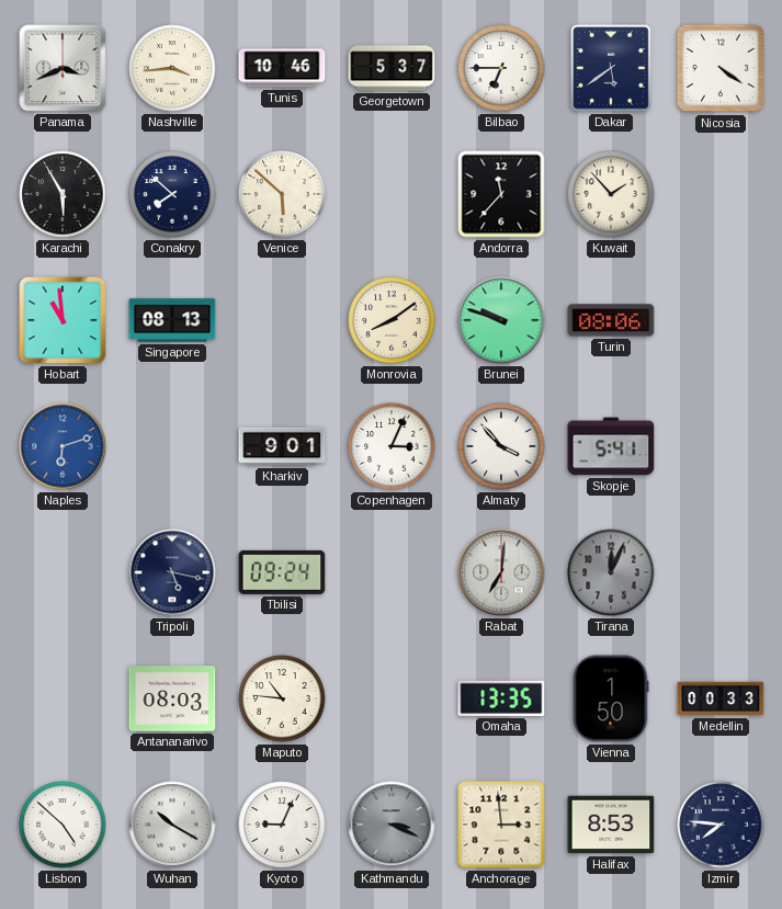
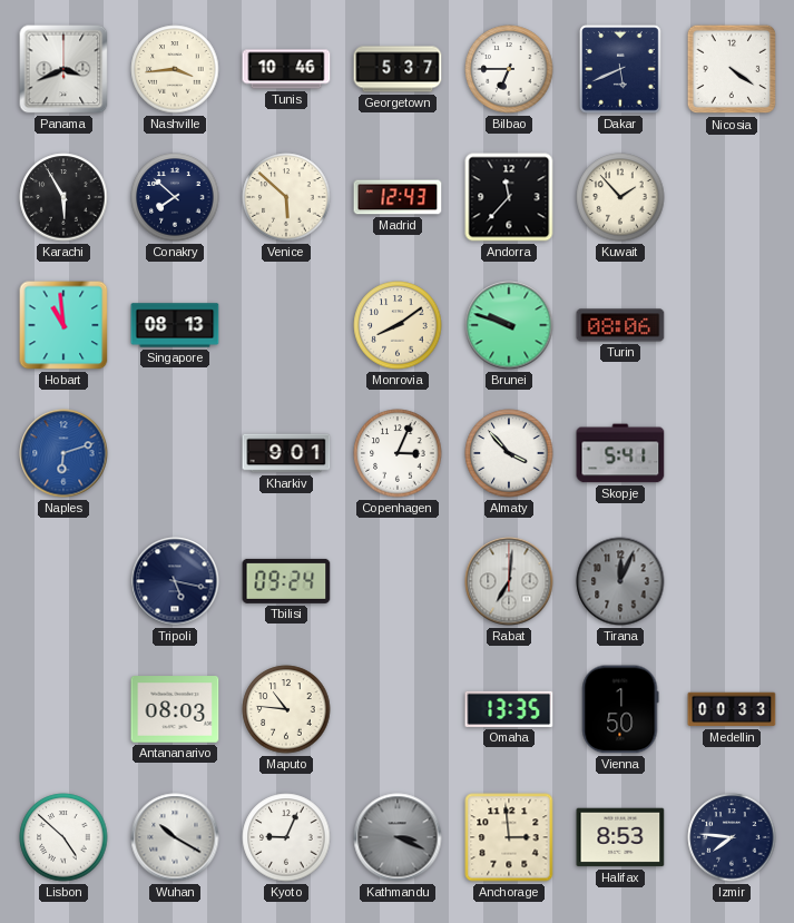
Dakar: 5:39 -> 5:41 (620, 69)
Madrid: none -> 12:43 (398, 197)
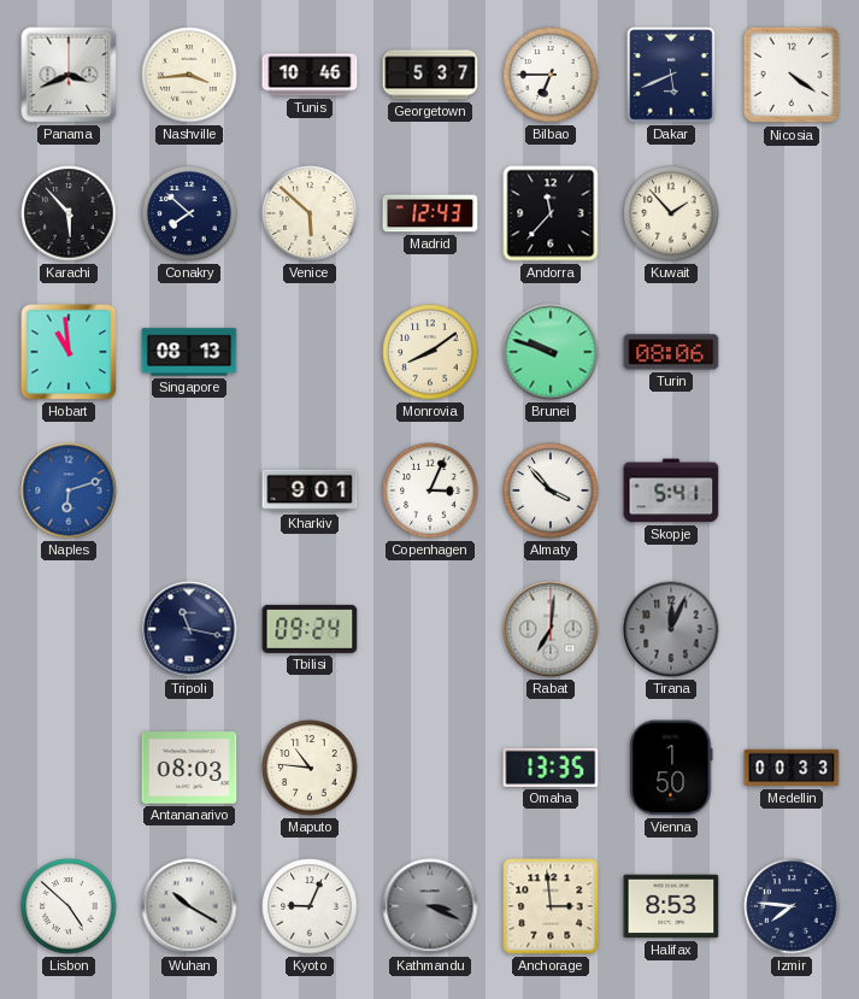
Karachi: 5:55 -> 5:53 (69, 213)
Tripoli: 5:17 -> 11:17 (189, 629)
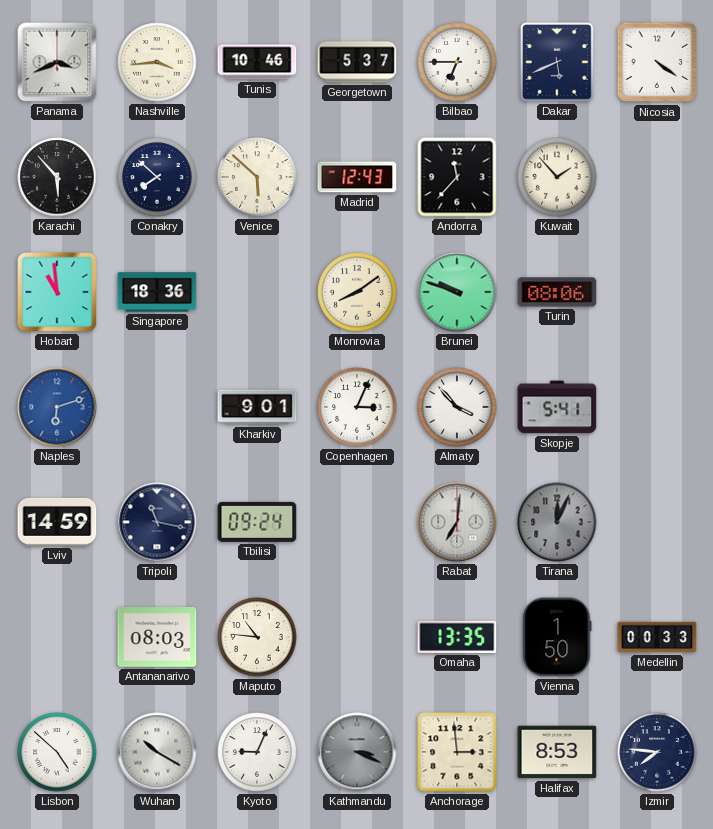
Singapore: 08:13 -> 18:36 (157, 292)
Lviv: none -> 14:59 (57, 522)
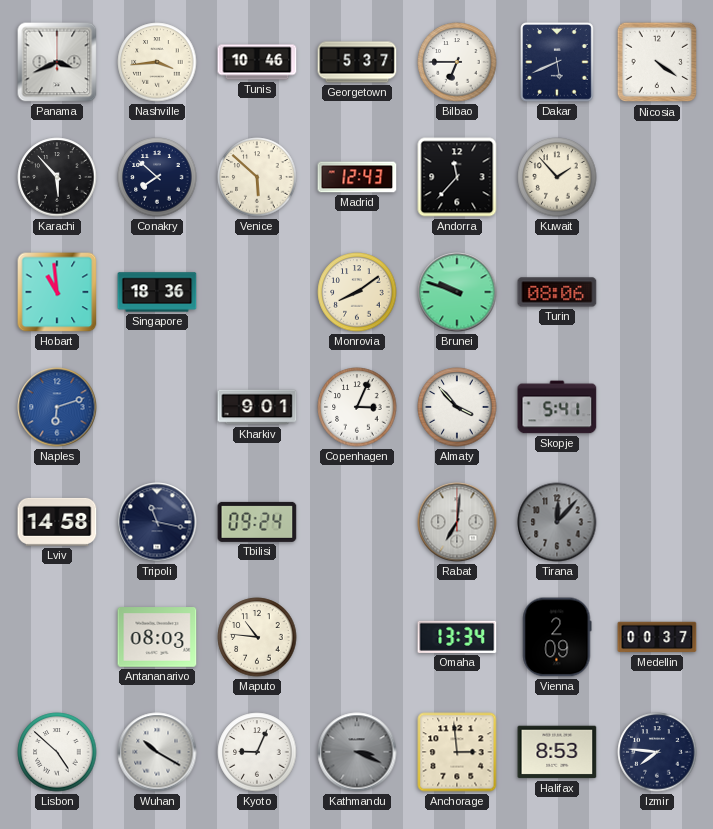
Lviv: 14:59 -> 14:58 (57, 522)
Tirana: 12:04 -> 12:07 (557, 522)
Omaha: 13:35 -> 13:34 (457, 637)
Vienna: 1:50 -> 2:09 (557, 637)
Medellin: 00:33 -> 00:37 (657, 637)
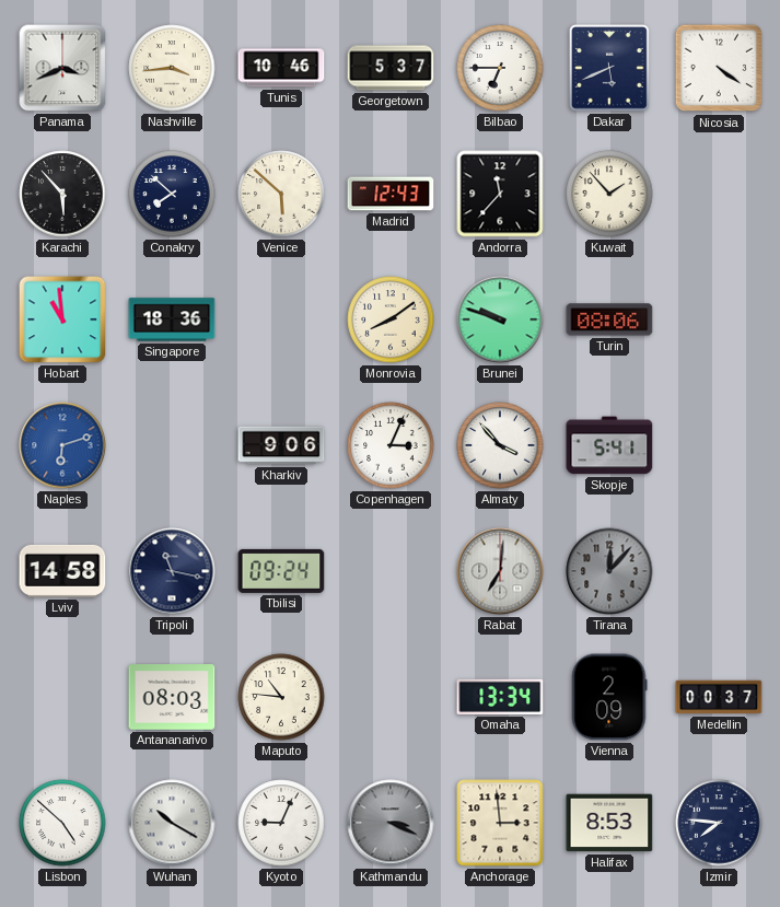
Kharkiv: 9:01 -> 9:06 (281, 445)
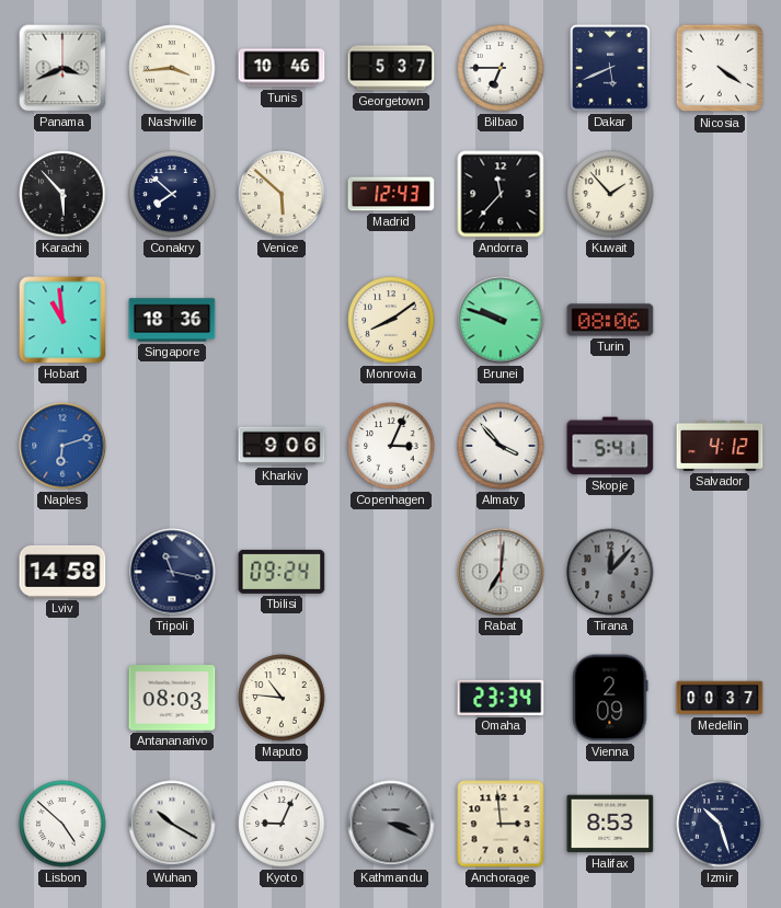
Salvador: none -> 4:12 (720, 446)
Omaha: 13:34 -> 23:34 (501, 698)
Izmir: 7:46 -> 10:27 (720, 824)
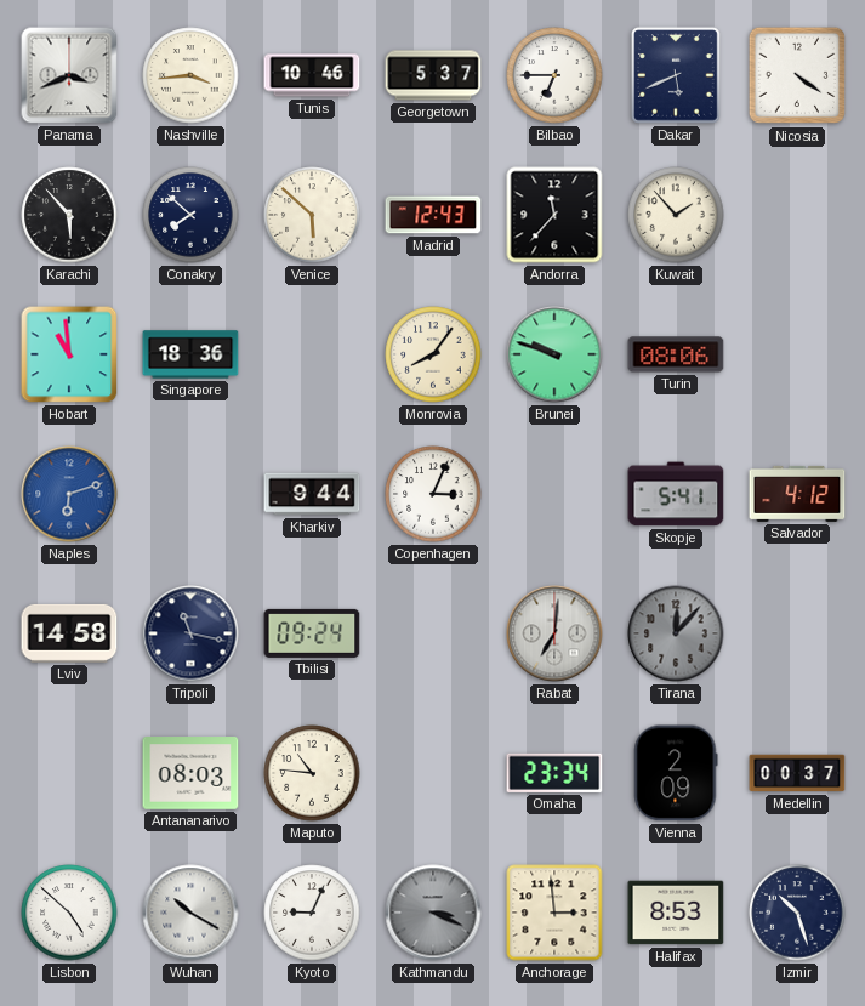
Monrovia: 8:09 -> 8:06 (433, 354)
Kharkiv: 9:06 -> 9:44 (312, 494)
Almaty: 3:53 -> none (501, 446)
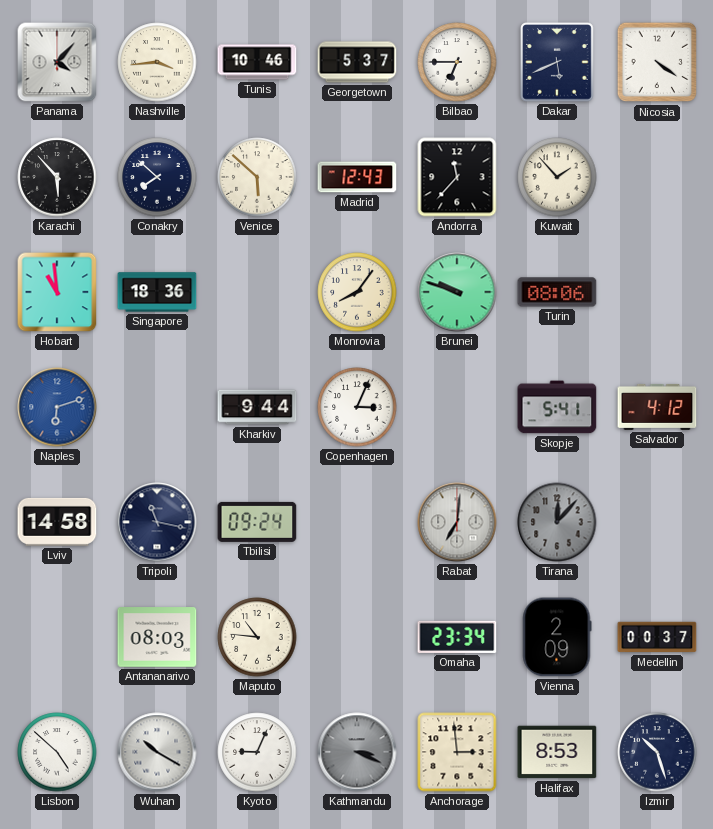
Panama: 3:41 -> 4:07 (57, 62)
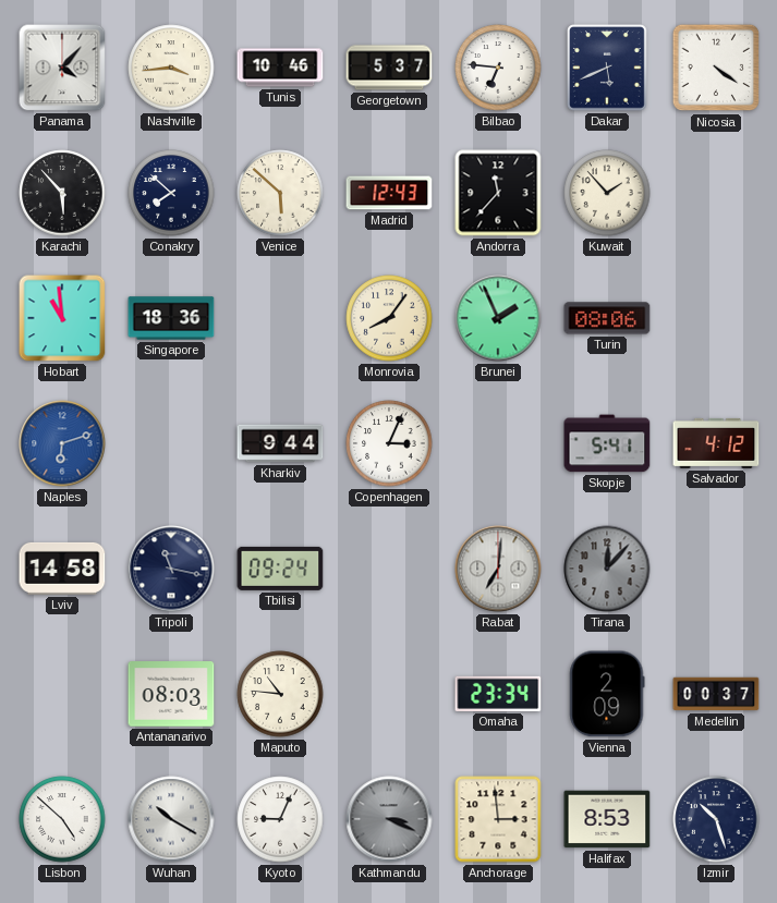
Bilbao: 6:45 -> 6:46 (498, 68)
Brunei: 9:48 -> 1:56 (498, 318)
